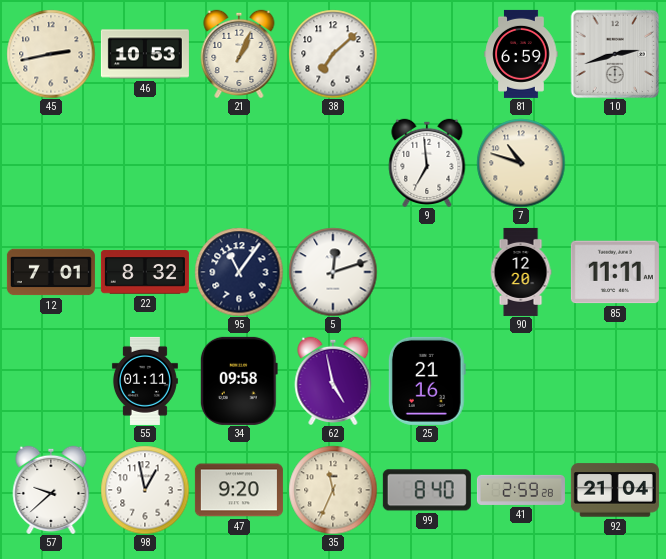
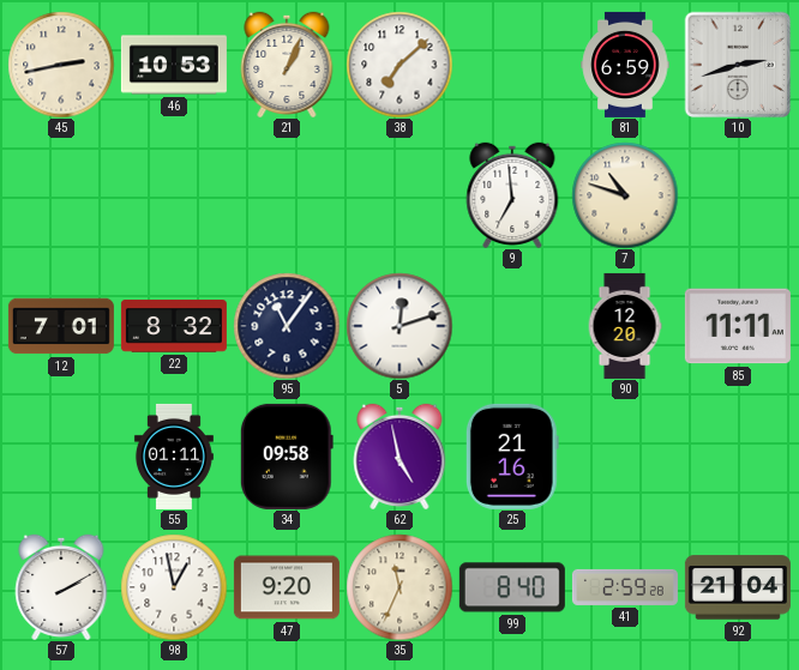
57: 9:38 -> 2:10 (61, 586)
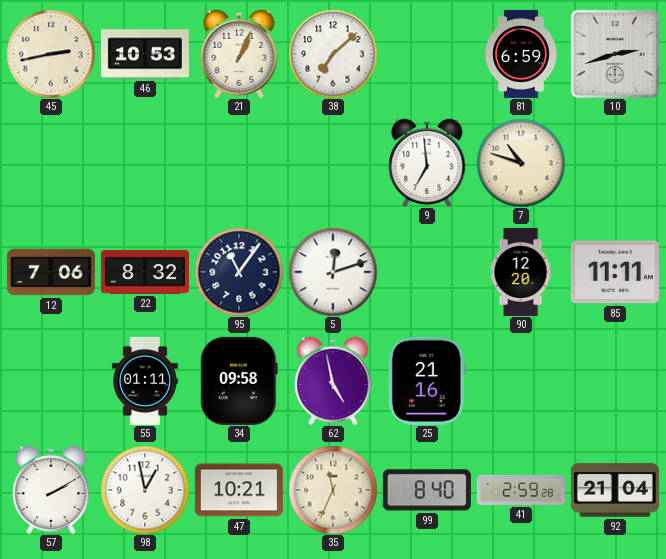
12: 7:01 -> 7:06 (51, 272)
47: 9:20 -> 10:21 (239, 490)
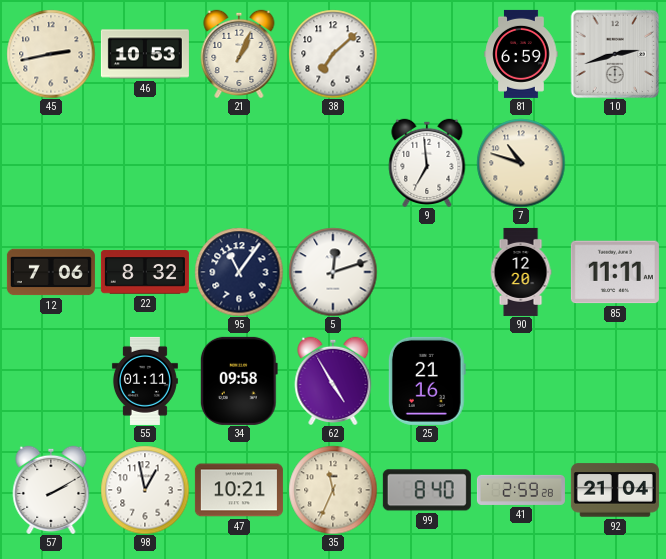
62: 4:58 -> 4:55 (333, 380)
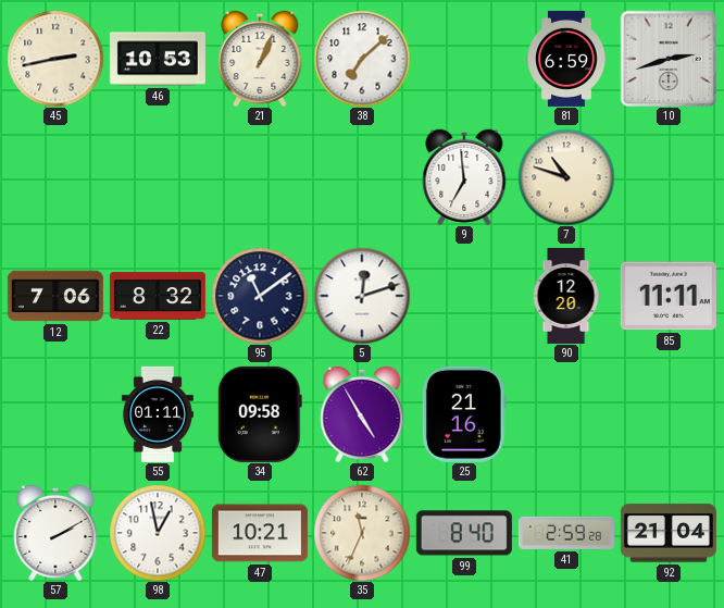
95: 11:06 -> 11:09 (260, 296)
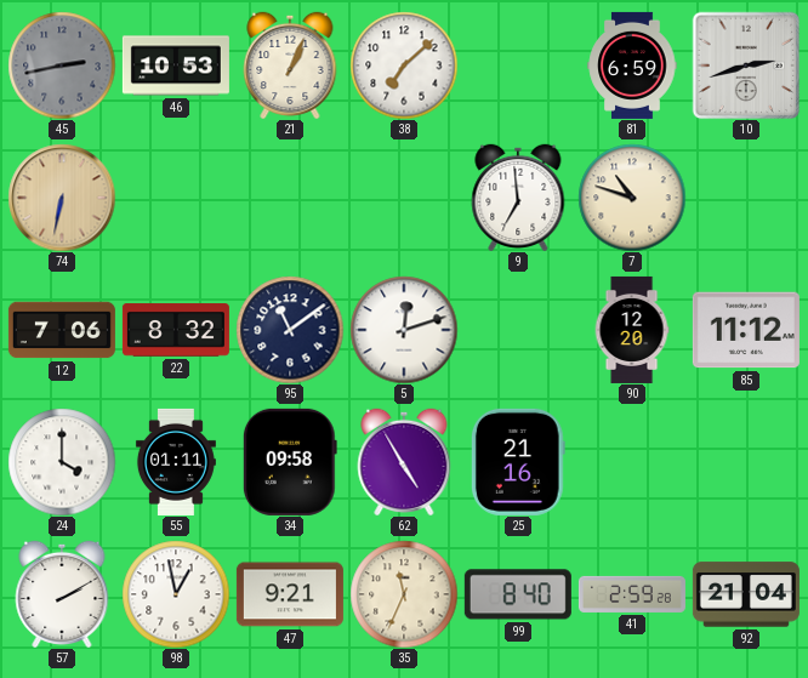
45 dial: cream -> grey (62, 65)
74: none -> 6:32 (62, 198)
85: 11:11 -> 11:12 (746, 330)
24: none -> 4:00 (62, 462)
47: 10:21 -> 9:21 (290, 594)
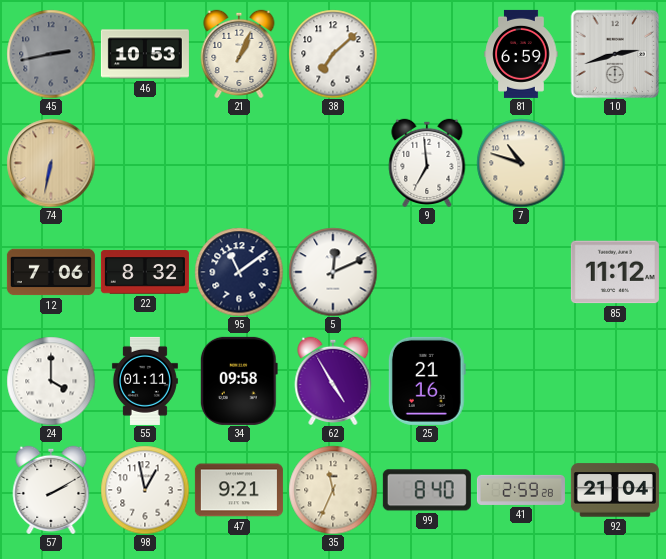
5: 12:12 -> 12:11 (333, 272)
90: 12:20 -> none (632, 330)
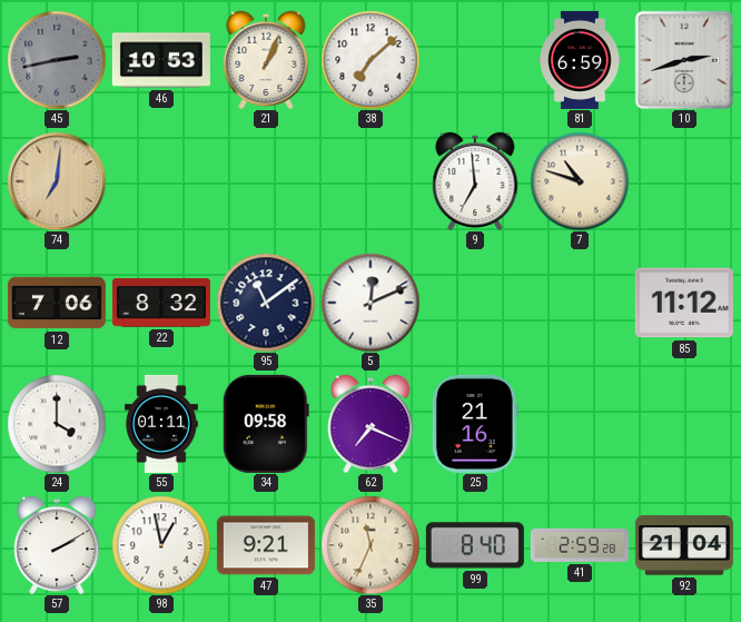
74: 6:32 -> 7:01 (57, 181)
62: 4:55 -> 7:19 (370, 423)
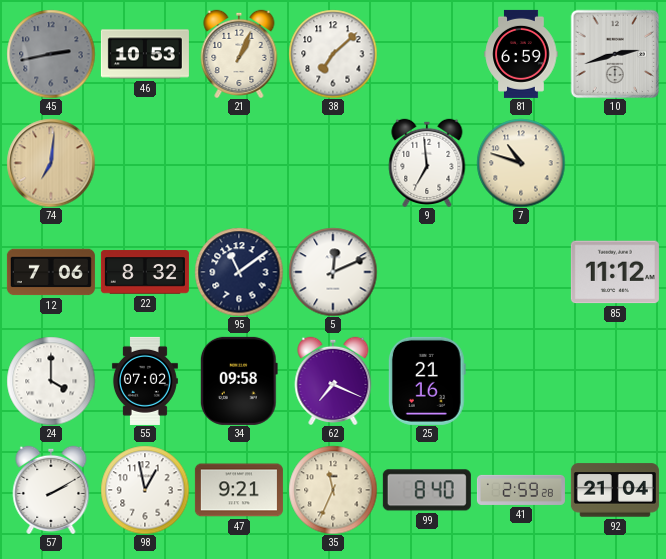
55: 01:11 -> 07:02 (145, 381)
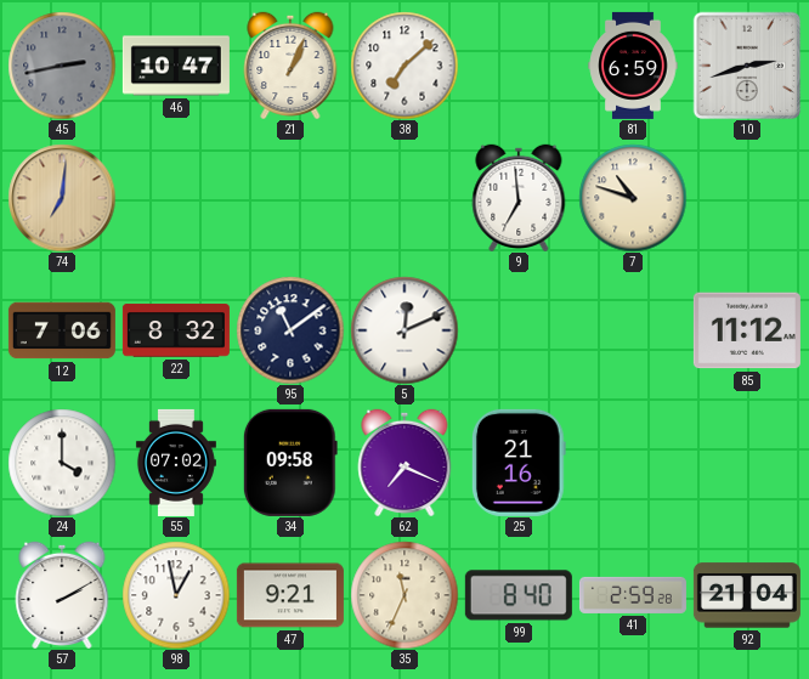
46: 10:53 -> 10:47 (176, 66)
